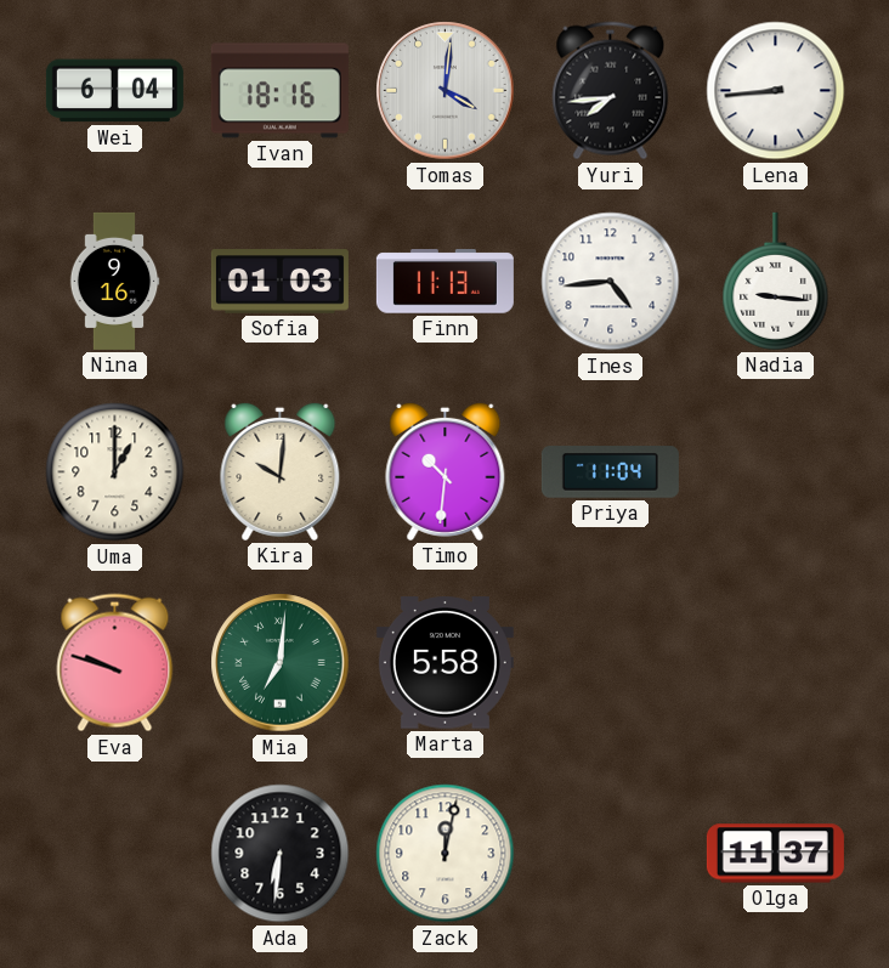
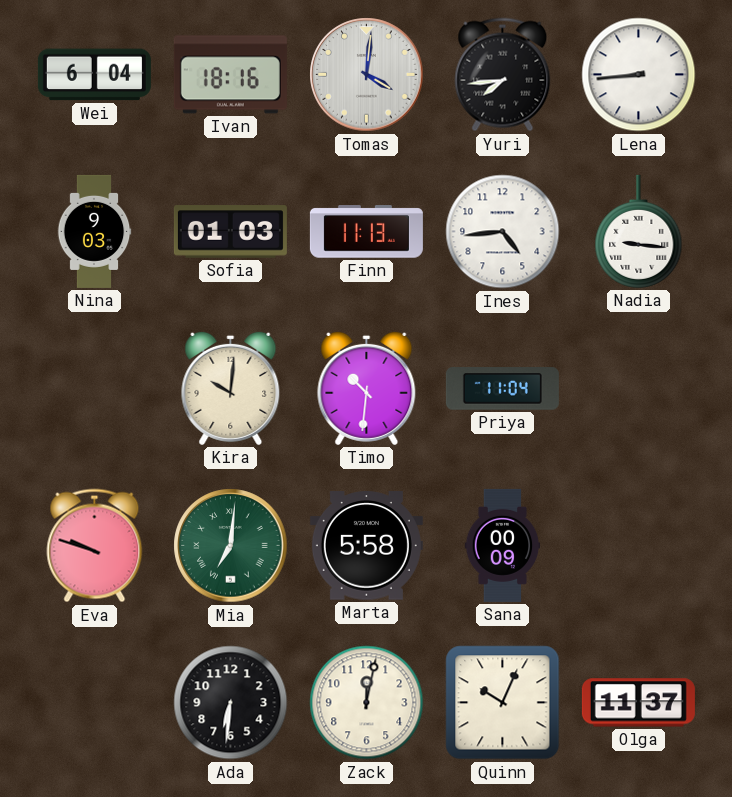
Nina: 9:16 -> 9:03 (94, 231)
Uma: 1:00 -> none (115, 472)
Sana: none -> 00:09 (503, 545)
Quinn: none -> 10:04 (503, 703)
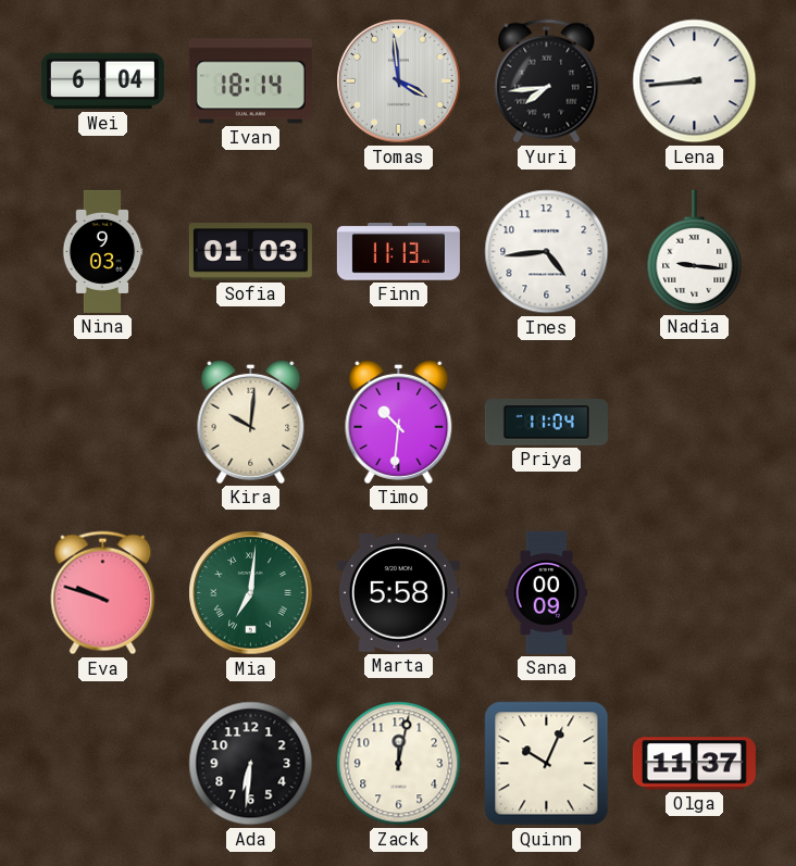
Ivan: 18:16 -> 18:14 (250, 81)
Tomas: 4:01 -> 3:59 (399, 81)
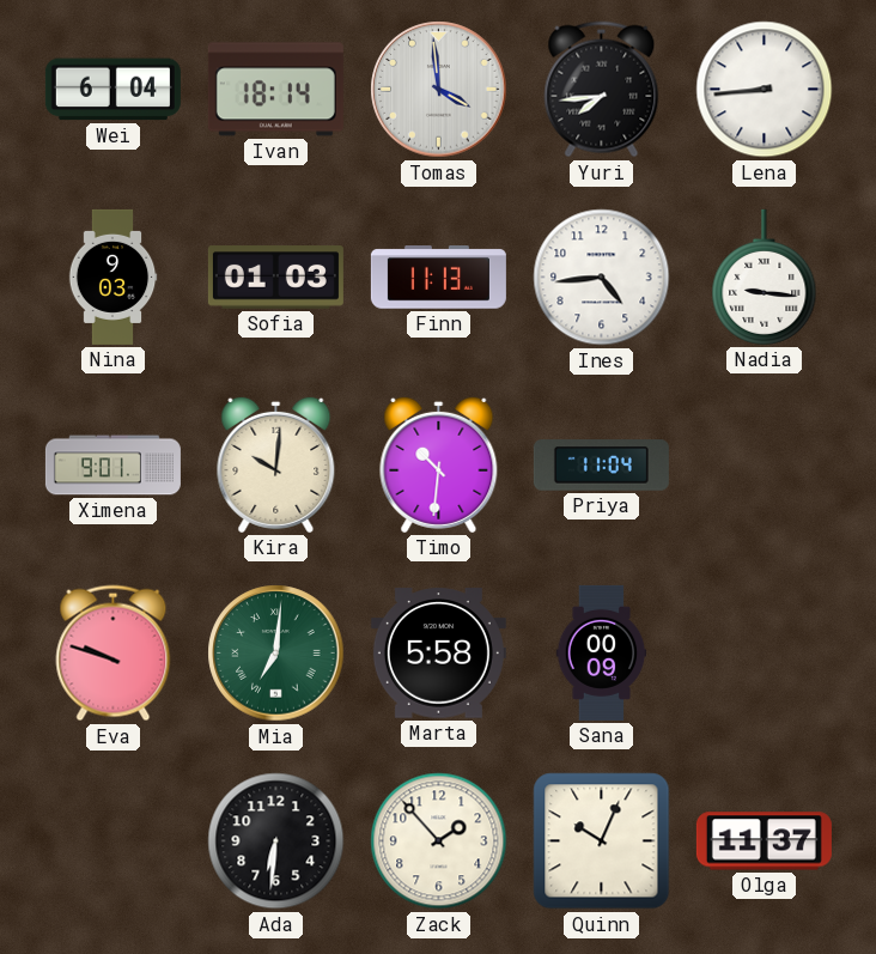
Ximena: none -> 9:01 (112, 466)
Zack: 12:02 -> 1:53 (439, 841)
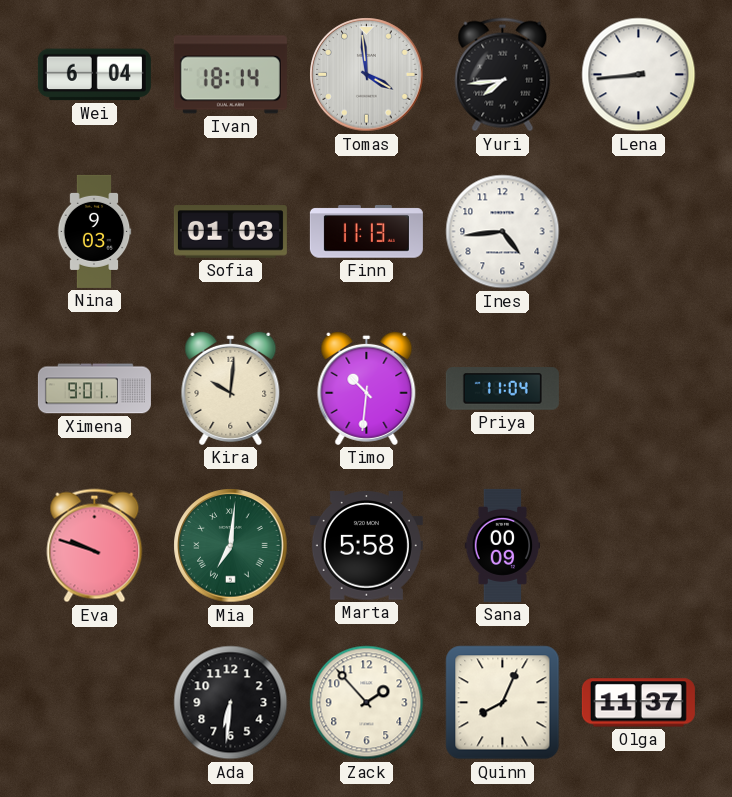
Nadia: 9:16 -> none (765, 277)
Quinn: 10:04 -> 8:04 (503, 703)
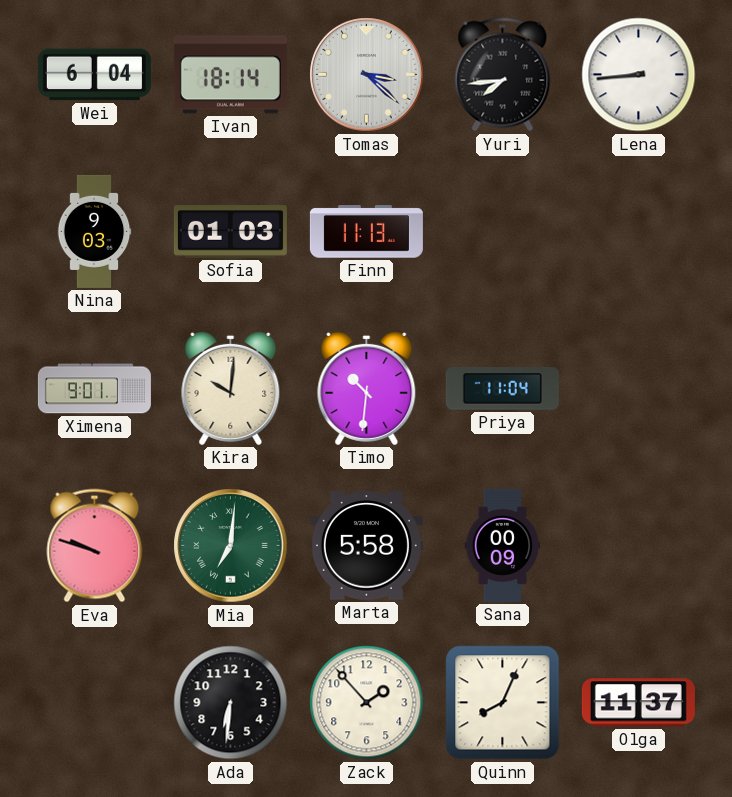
Tomas: 3:59 -> 3:22 (367, 75)
Ines: 4:44 -> none (503, 232)
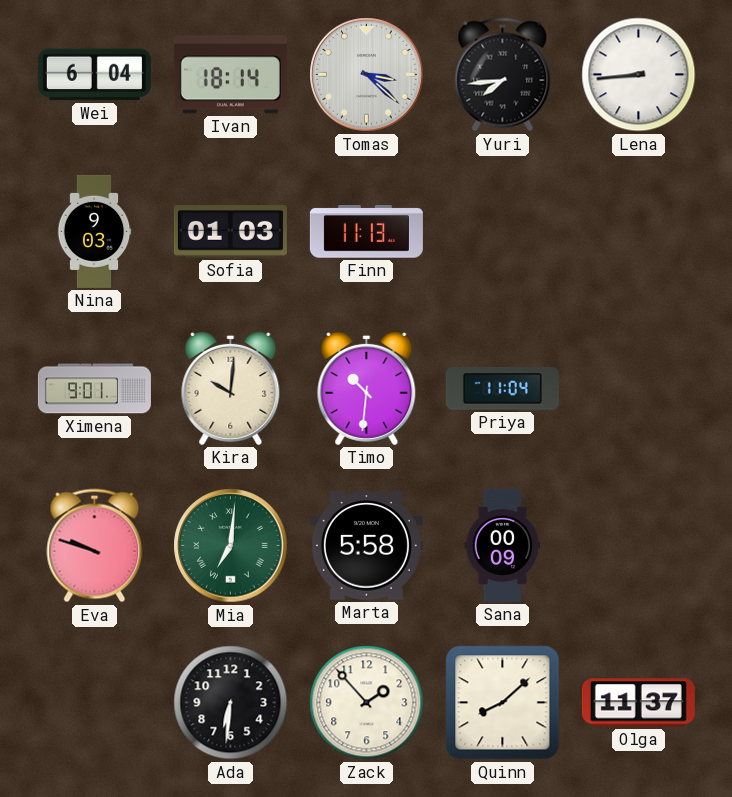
Quinn: 8:04 -> 8:08 (503, 703)
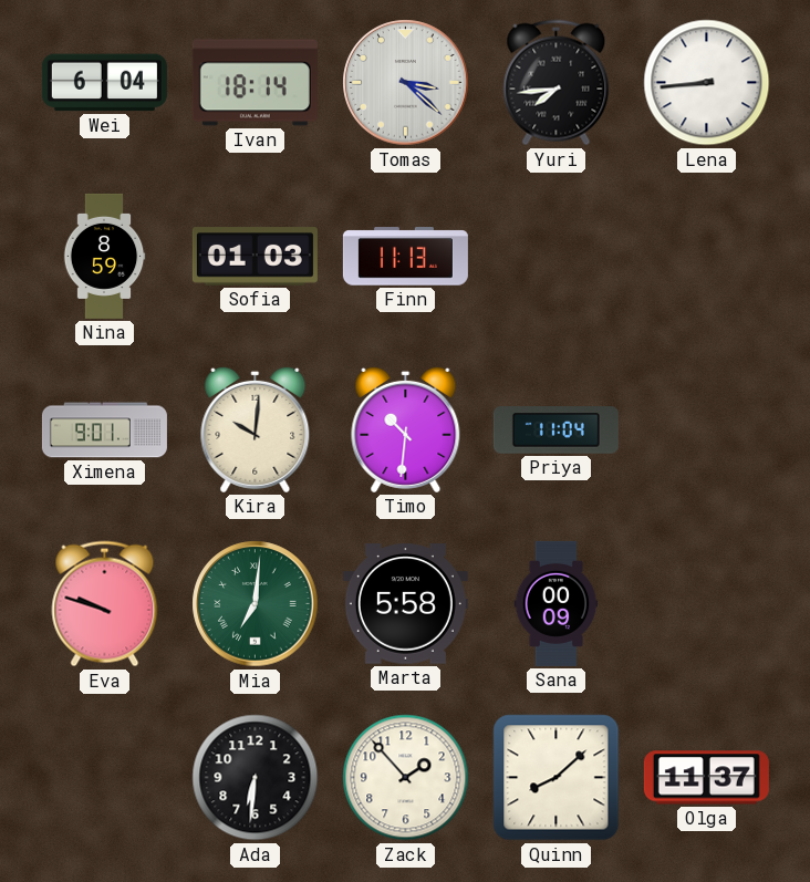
Nina: 9:03 -> 8:59 (104, 256)
